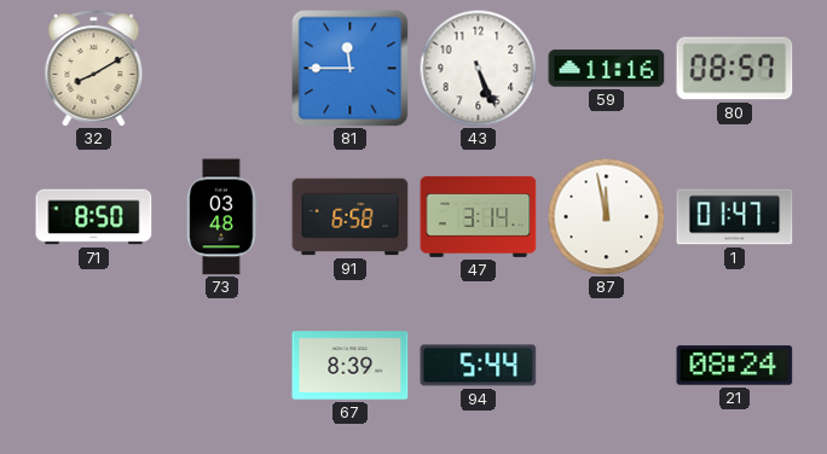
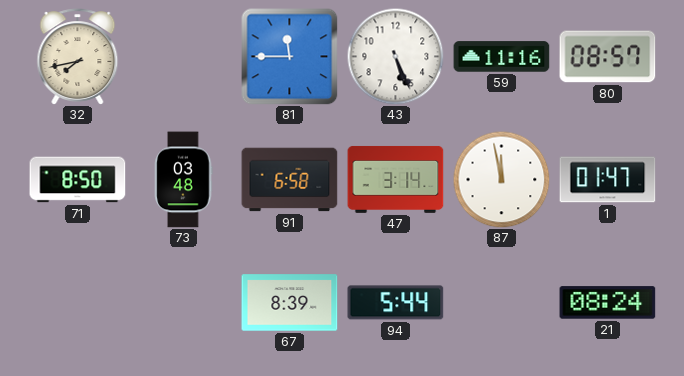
32: 8:10 -> 7:43 (78, 57)
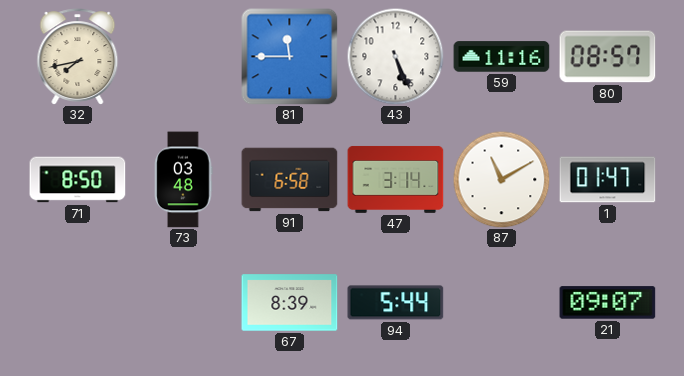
87: 11:58 -> 11:10 (501, 179)
21: 08:24 -> 09:07 (608, 303)
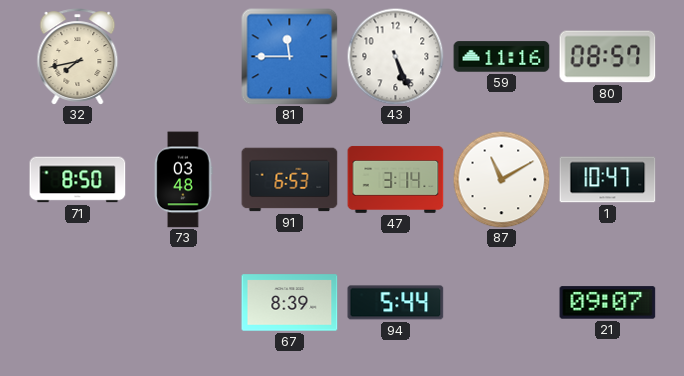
91: 6:58 -> 6:53 (290, 180)
1: 01:47 -> 10:47 (608, 180)
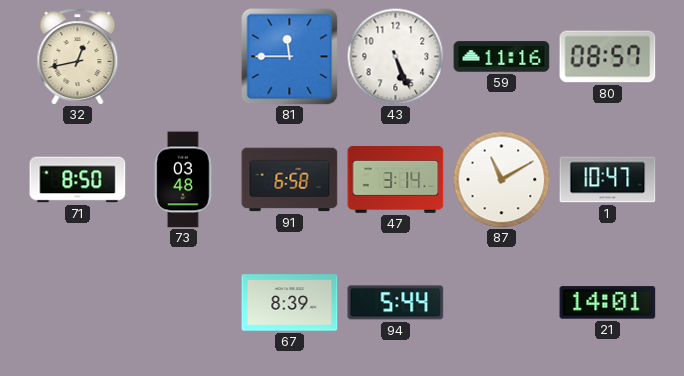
32: 7:43 -> 12:43 (78, 57)
91: 6:53 -> 6:58 (290, 180)
21: 09:07 -> 14:01 (608, 303)
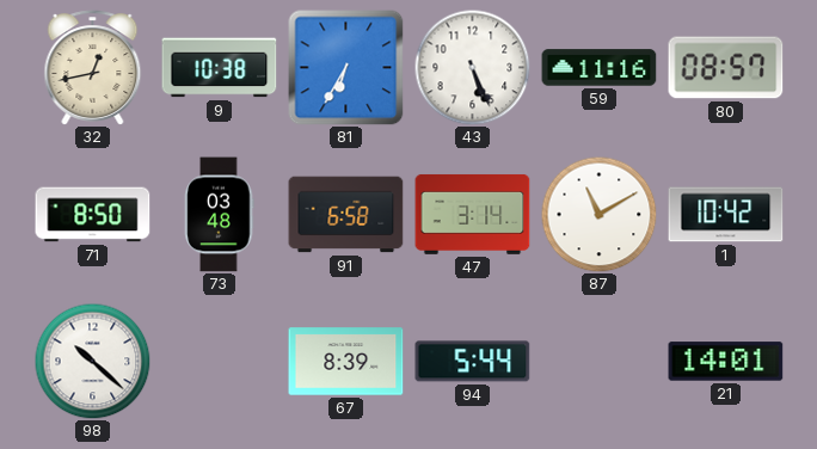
9: none -> 10:38 (220, 68)
81: 11:45 -> 6:35 (346, 68)
1: 10:47 -> 10:42 (726, 215)
98: none -> 10:22 (92, 361)
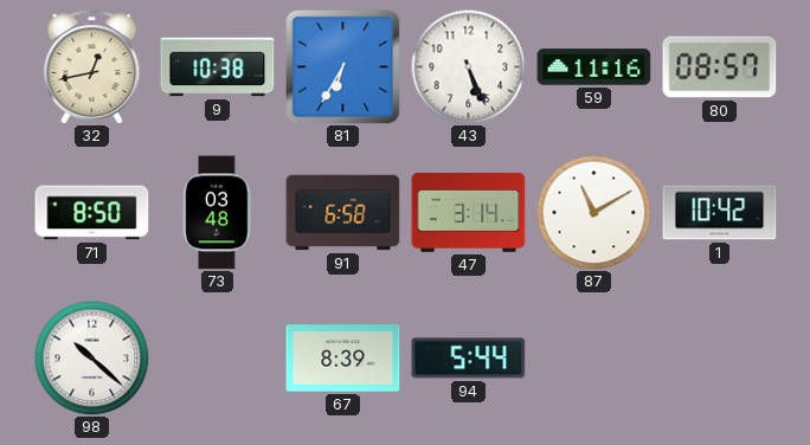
21: 14:01 -> none (726, 362)
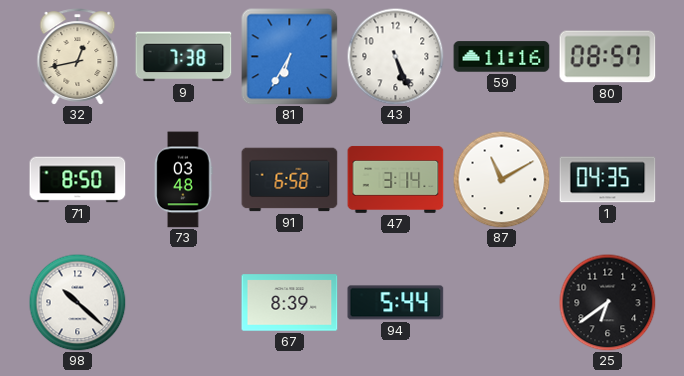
9: 10:38 -> 7:38 (184, 57)
1: 10:42 -> 04:35 (608, 180)
25: none -> 6:39 (607, 302)
